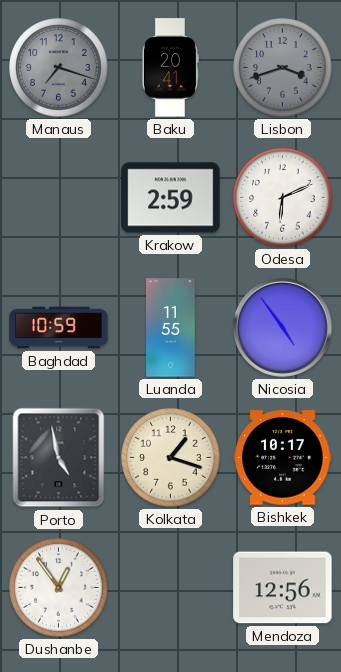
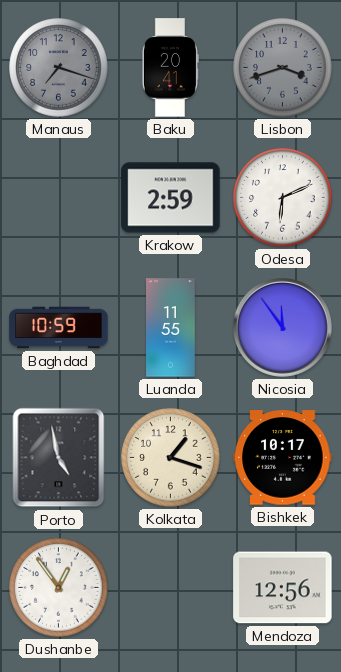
Nicosia: 4:54 -> 11:54 (282, 327)
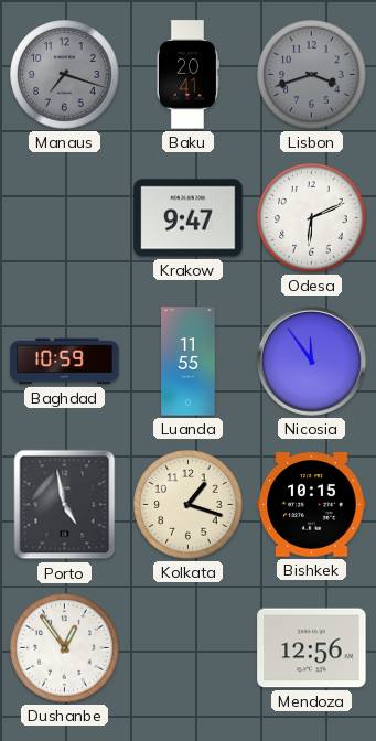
Krakow: 2:59 -> 9:47 (189, 218)
Bishkek: 10:17 -> 10:15 (312, 505)
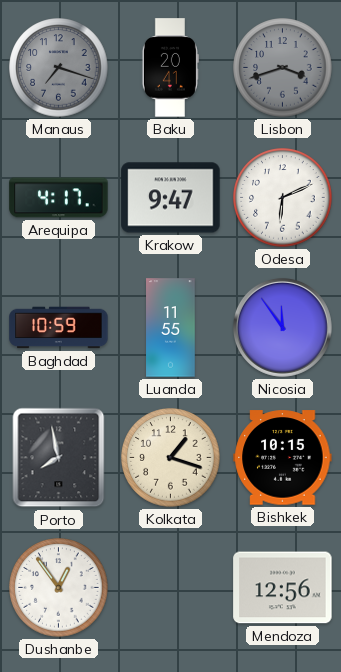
Arequipa: none -> 4:17 (59, 198)
Porto: 4:58 -> 7:58 (59, 458)
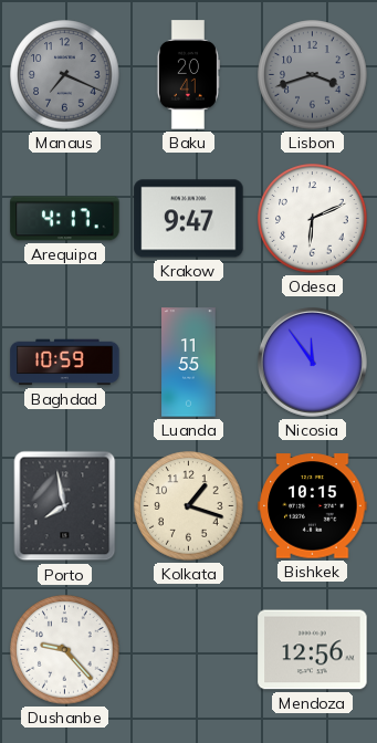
Manaus: 7:18 -> 7:19 (65, 75)
Dushanbe: 12:54 -> 9:23 (65, 650)
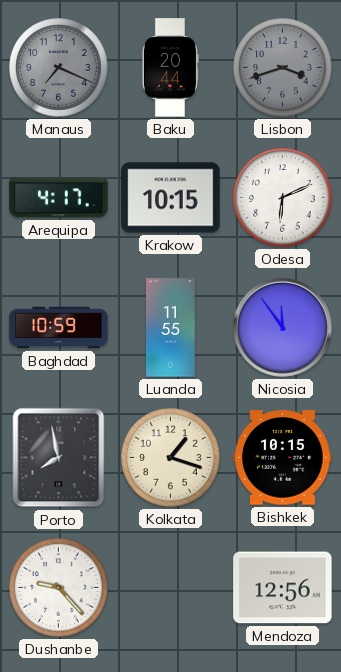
Baku: 20:41 -> 20:44 (170, 68)
Krakow: 9:47 -> 10:15 (171, 198)
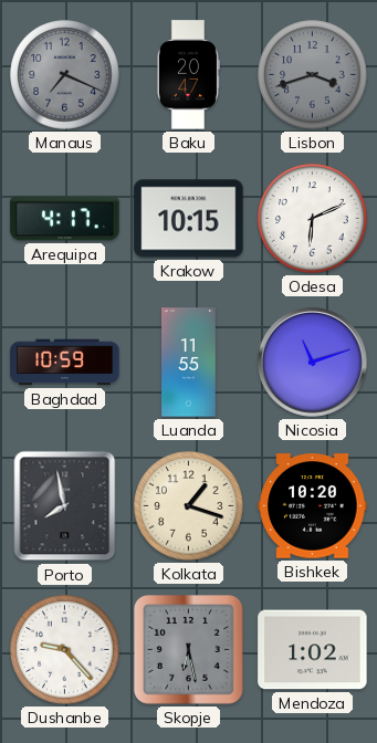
Baku: 20:44 -> 20:47 (188, 75)
Nicosia: 11:54 -> 11:12 (312, 362)
Bishkek: 10:15 -> 10:20 (313, 506)
Skopje: none -> 6:28 (189, 650)
Mendoza: 12:56 -> 1:02 (313, 650)
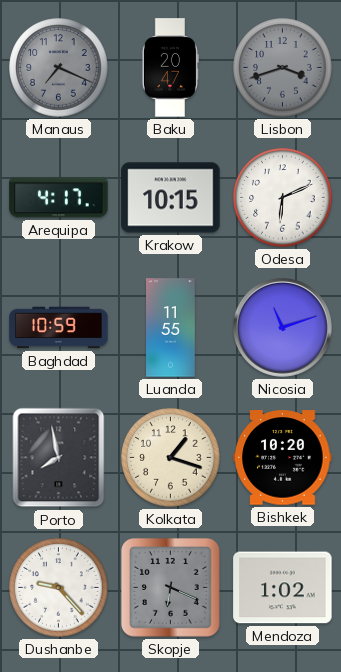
Skopje: 6:28 -> 6:19 (171, 588)
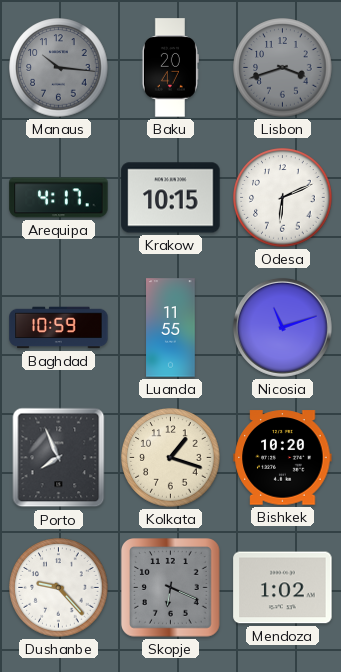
Manaus: 7:19 -> 10:16 (59, 68)
Porto: 7:58 -> 7:56 (59, 458)
